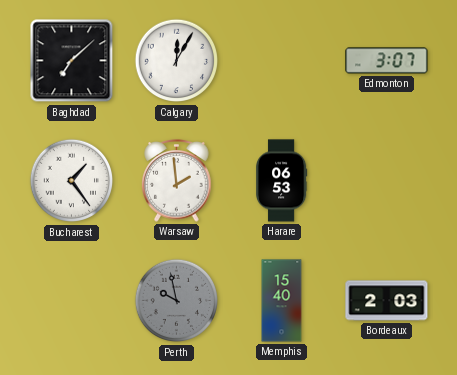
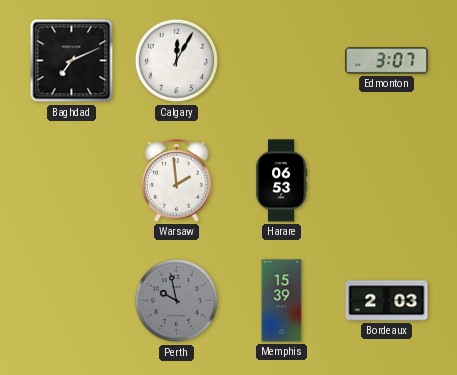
Baghdad: 7:08 -> 7:11 (72, 61)
Bucharest: 1:24 -> none (72, 181)
Memphis: 15:40 -> 15:39 (282, 301)
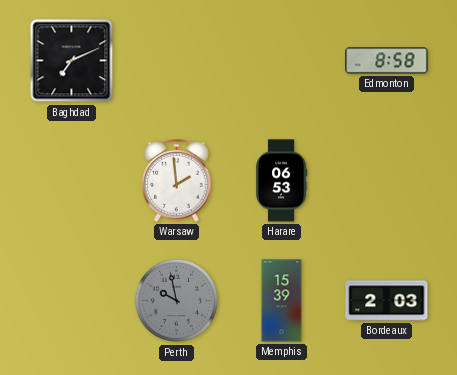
Calgary: 12:05 -> none (177, 61)
Edmonton: 3:07 -> 8:58 (387, 61)
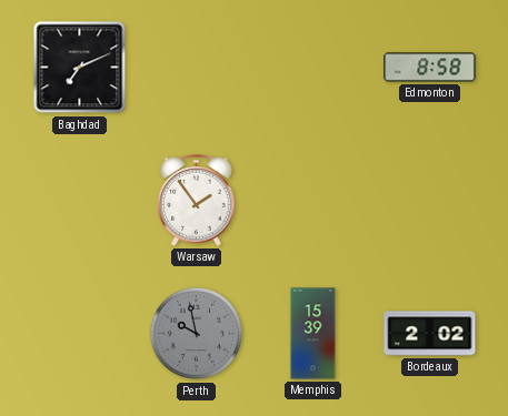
Warsaw: 1:59 -> 1:54 (197, 201)
Harare: 06:53 -> none (282, 181)
Bordeaux: 2:03 -> 2:02 (430, 334)
